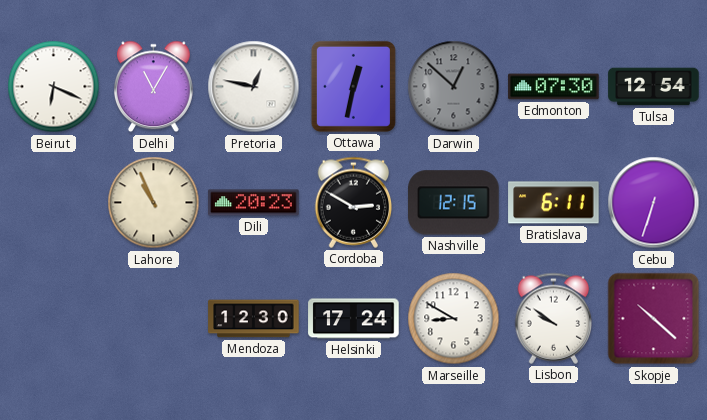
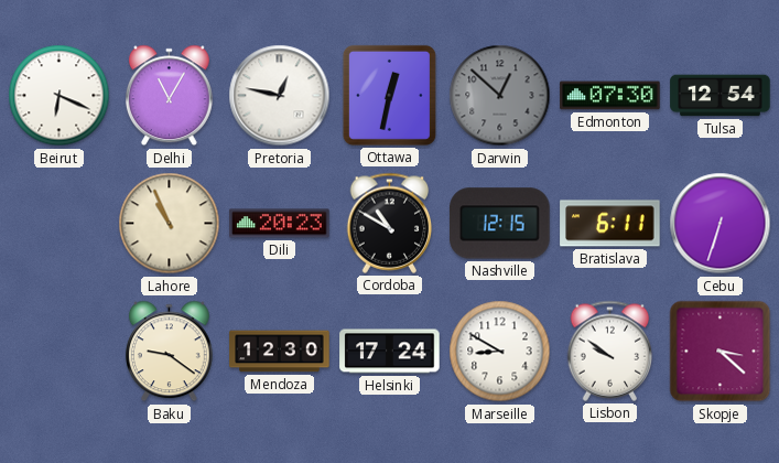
Cordoba: 2:50 -> 10:50 (390, 223)
Baku: none -> 9:21 (170, 352)
Skopje: 10:22 -> 3:22 (721, 352)
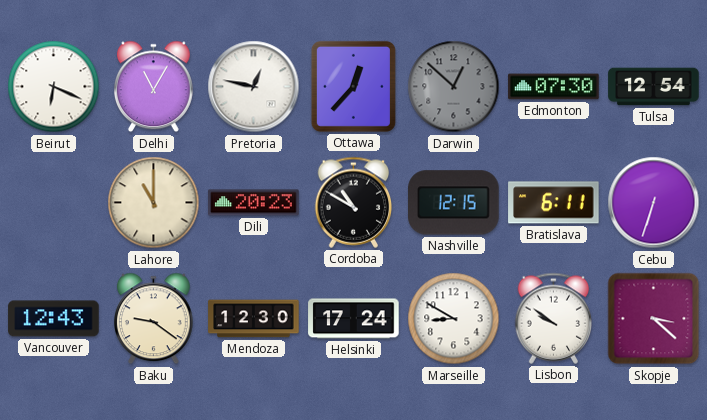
Ottawa: 12:32 -> 12:37 (353, 86)
Lahore: 10:56 -> 11:00 (154, 203)
Vancouver: none -> 12:43 (54, 319)
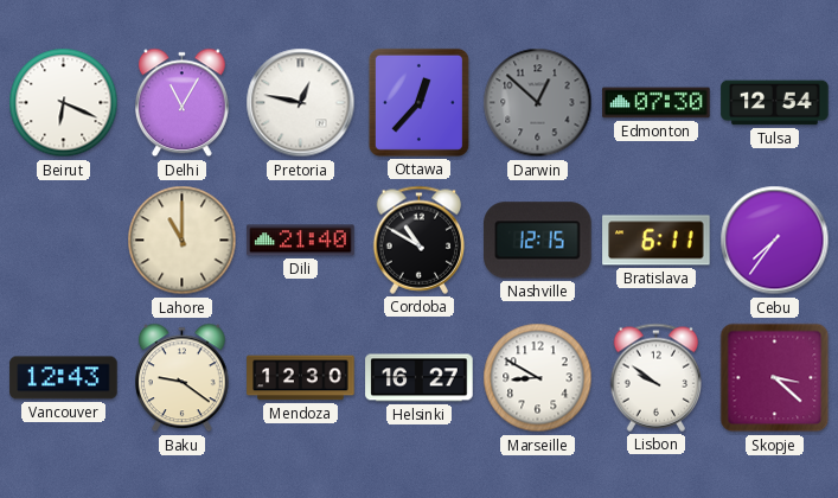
Dili: 20:23 -> 21:40 (301, 241)
Cebu: 6:33 -> 7:36 (775, 241)
Helsinki: 17:24 -> 16:27 (420, 378)
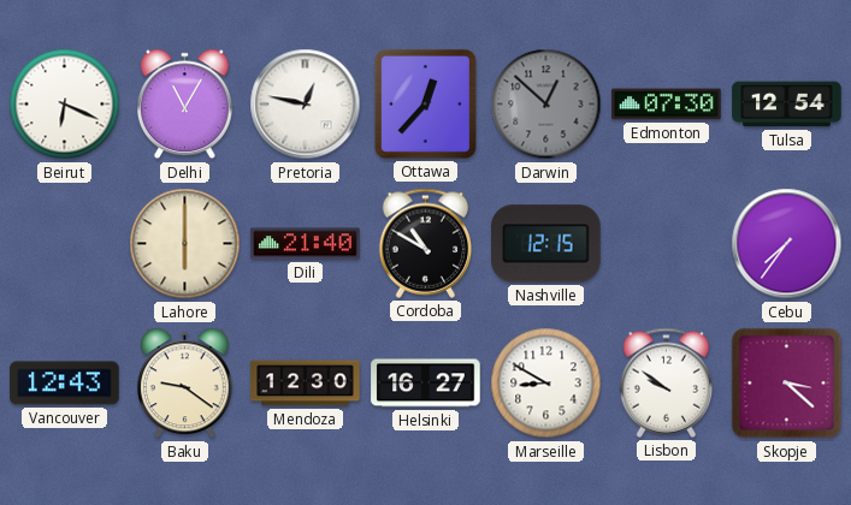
Lahore: 11:00 -> 6:00 (185, 244)
Bratislava: 6:11 -> none (657, 241)
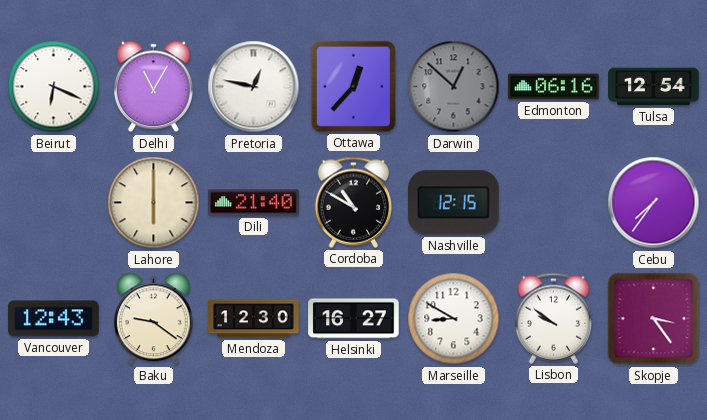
Edmonton: 07:30 -> 06:16 (554, 87)
Skopje: 3:22 -> 3:24 (654, 319)
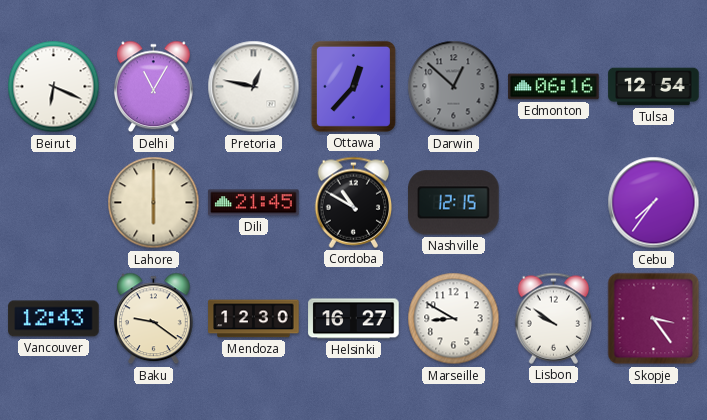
Dili: 21:40 -> 21:45 (254, 203)
